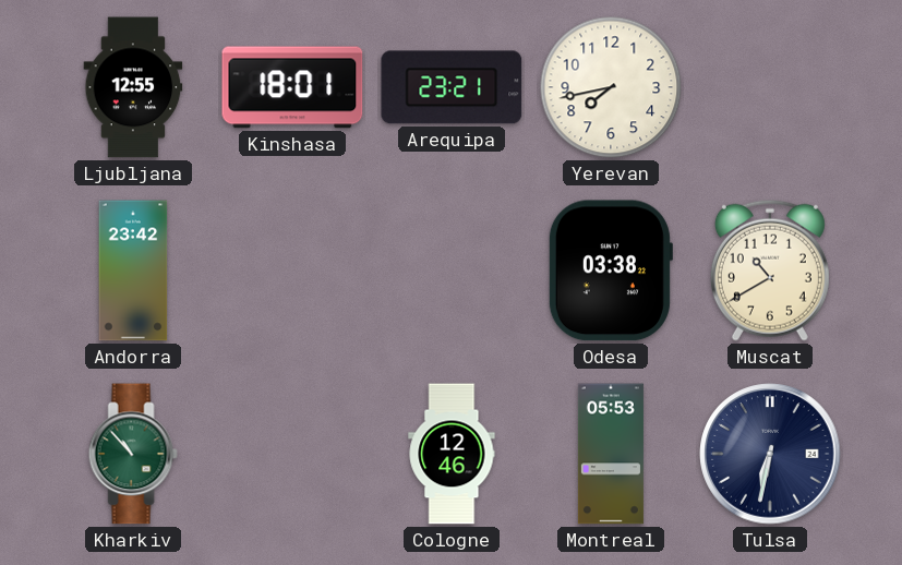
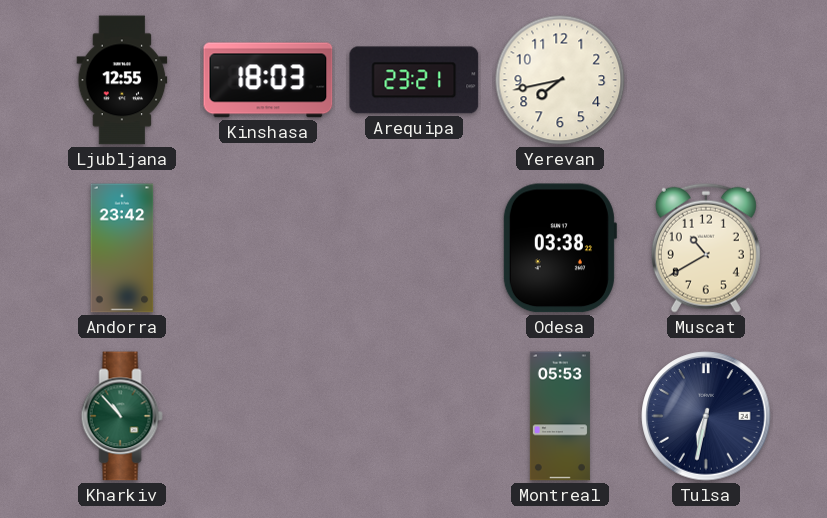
Kinshasa: 18:01 -> 18:03 (268, 80)
Cologne: 12:46 -> none (452, 454)
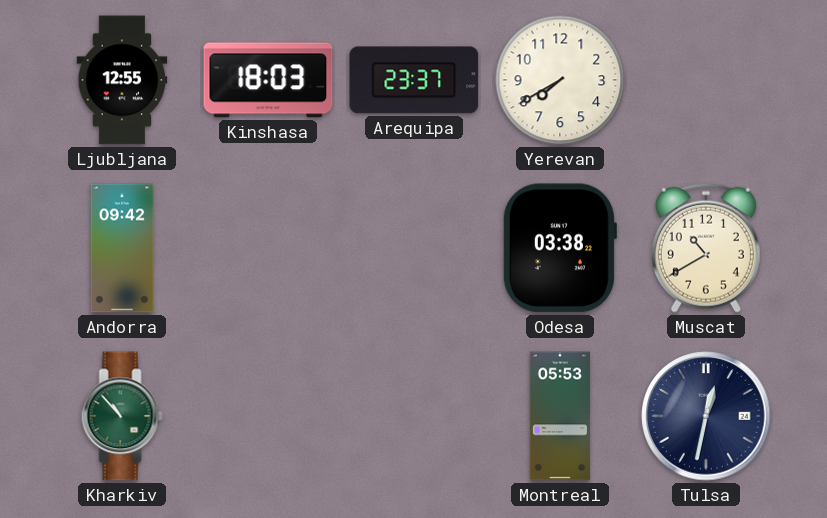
Arequipa: 23:21 -> 23:37 (414, 80)
Yerevan: 7:43 -> 7:40 (560, 80)
Andorra: 23:42 -> 09:42 (122, 248)
Tulsa: 6:32 -> 12:32 (706, 416)
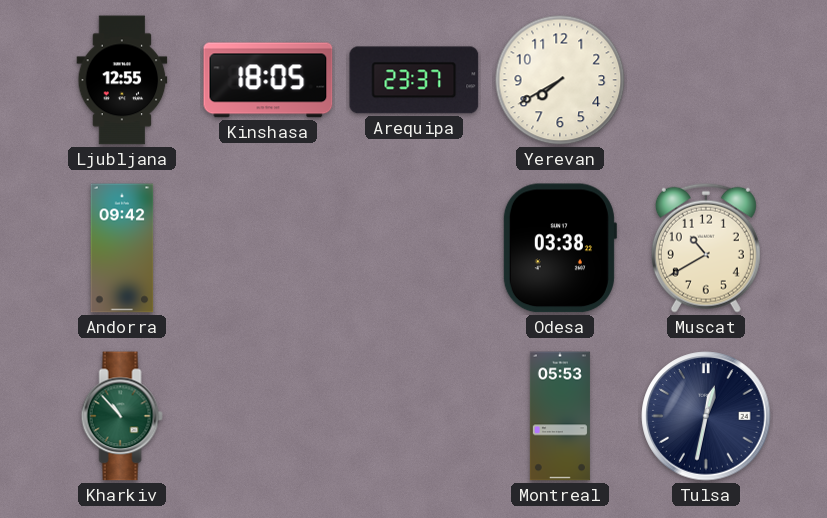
Kinshasa: 18:03 -> 18:05 (268, 80)
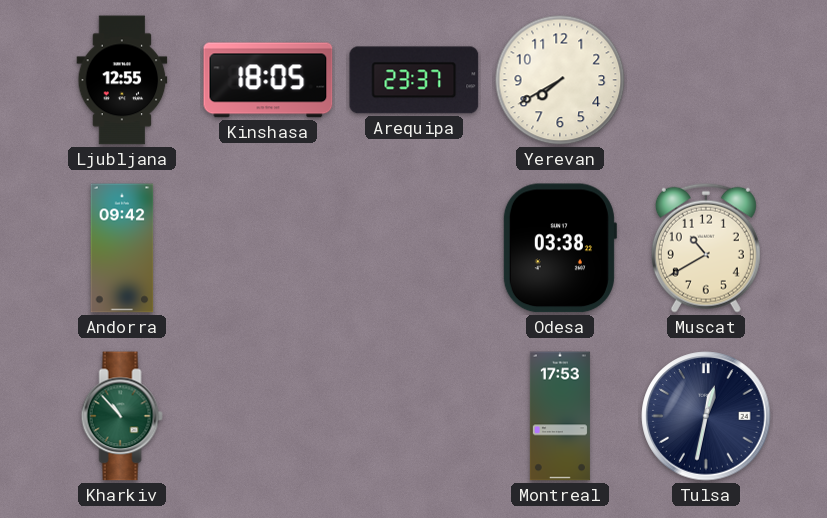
Montreal: 05:53 -> 17:53 (560, 416)
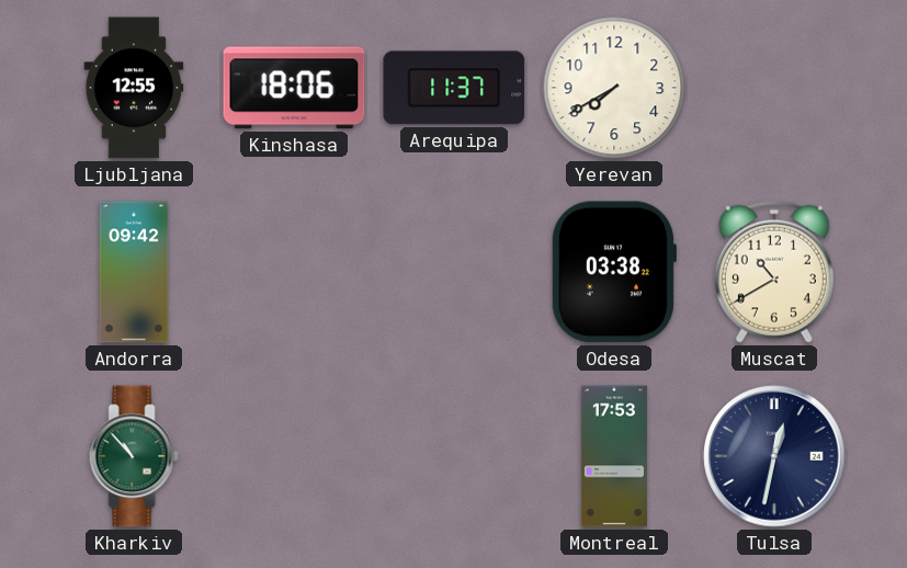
Kinshasa: 18:05 -> 18:06 (294, 88)
Arequipa: 23:37 -> 11:37 (454, 88)
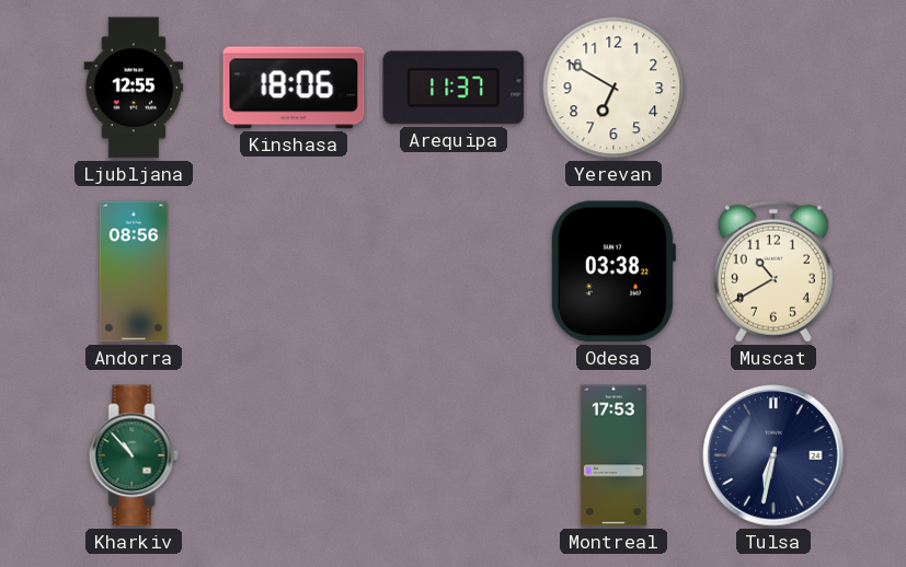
Yerevan: 7:40 -> 6:50 (613, 88)
Andorra: 09:42 -> 08:56 (134, 271)
Tulsa: 12:32 -> 6:32 (773, 455)
